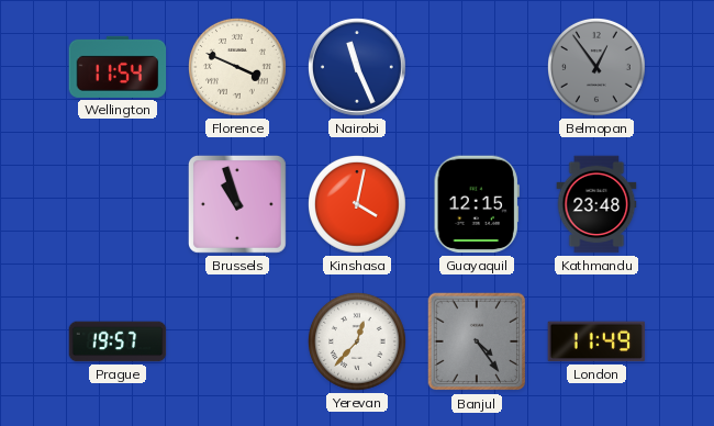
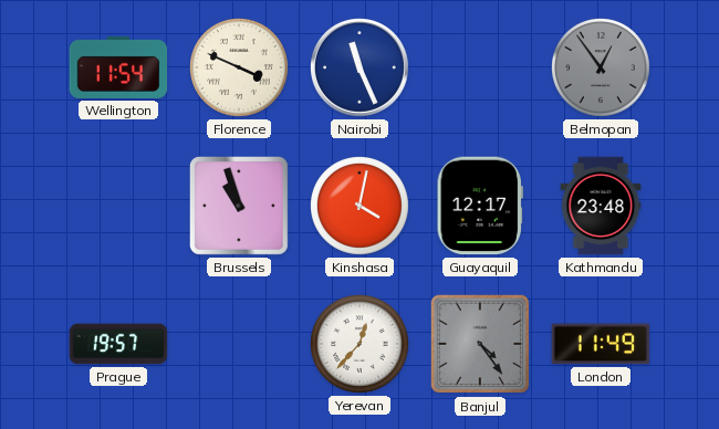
Guayaquil: 12:15 -> 12:17 (480, 206)
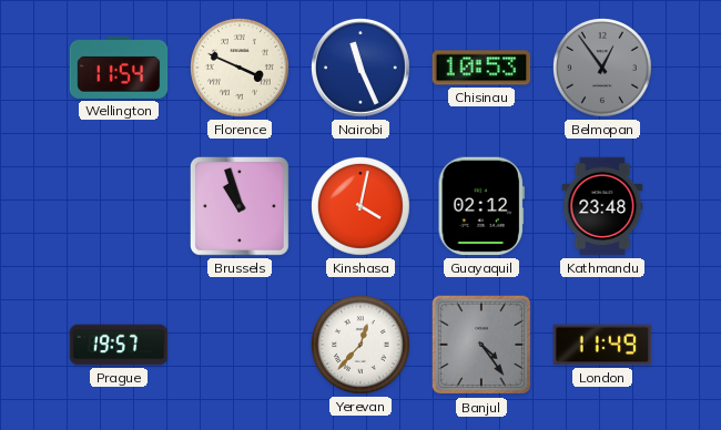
Chisinau: none -> 10:53 (481, 68)
Guayaquil: 12:17 -> 02:12 (481, 206)
